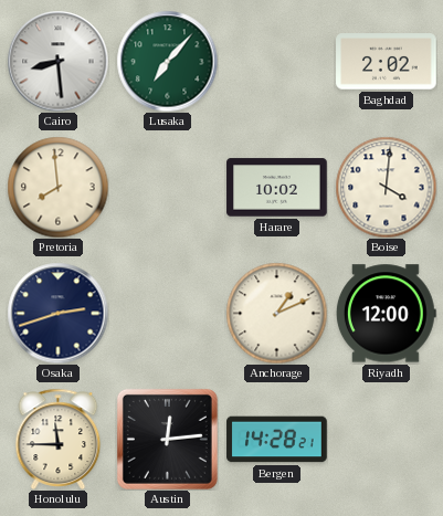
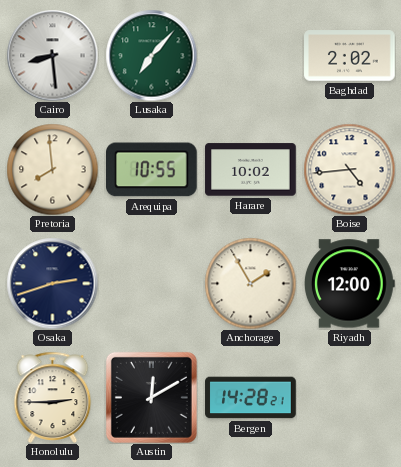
Arequipa: none -> 10:55 (152, 170)
Boise: 4:01 -> 4:44 (349, 169)
Anchorage: 1:11 -> 1:55 (250, 283)
Honolulu: 11:45 -> 2:45 (53, 397)
Austin: 12:14 -> 12:10 (151, 397)
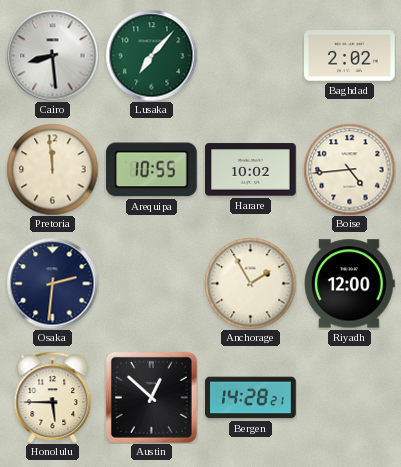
Pretoria: 7:59 -> 11:59 (52, 169)
Osaka: 2:42 -> 2:31 (52, 283)
Honolulu: 2:45 -> 5:45 (53, 397)
Austin: 12:10 -> 12:52 (151, 397)
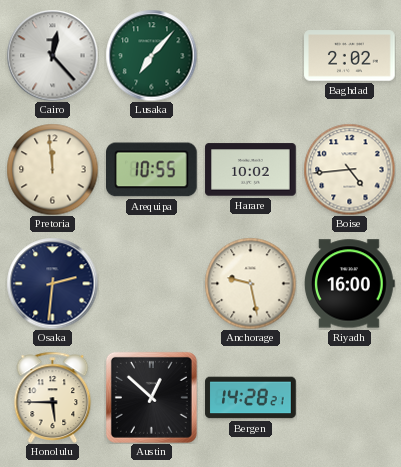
Cairo: 8:29 -> 12:23 (52, 55)
Anchorage: 1:55 -> 9:28 (250, 283)
Riyadh: 12:00 -> 16:00 (349, 284)
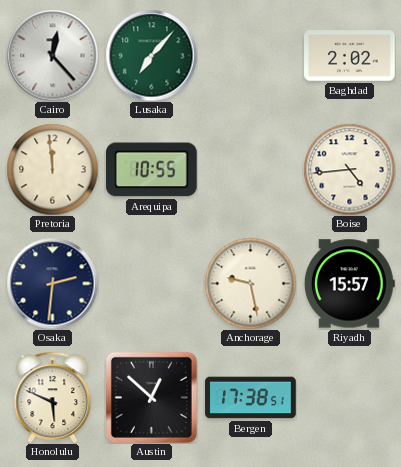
Harare: 10:02 -> none (251, 170)
Riyadh: 16:00 -> 15:57 (349, 284)
Honolulu: 5:45 -> 5:49 (53, 397)
Bergen: 14:28 -> 17:38 (251, 398)
